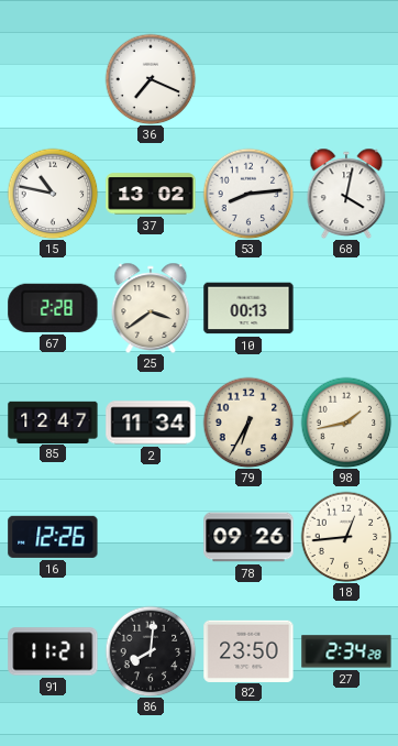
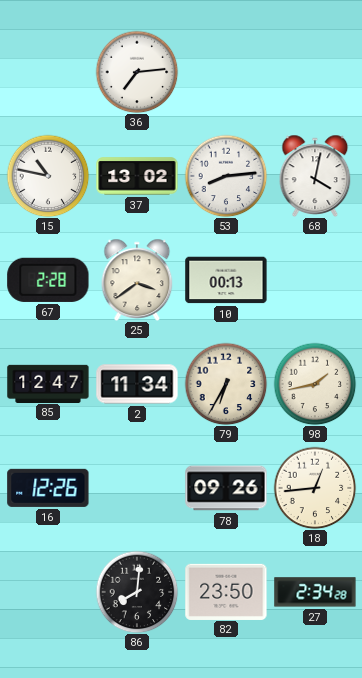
36: 7:19 -> 7:14 (137, 72)
91: 11:21 -> none (53, 651)
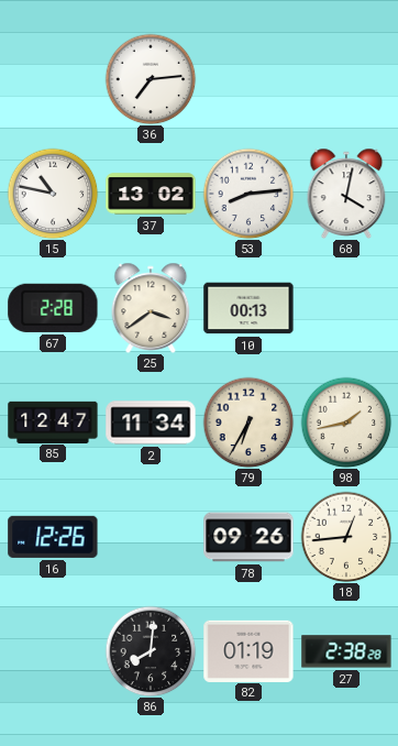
82: 23:50 -> 01:19 (248, 650)
27: 2:34 -> 2:38 (346, 651)
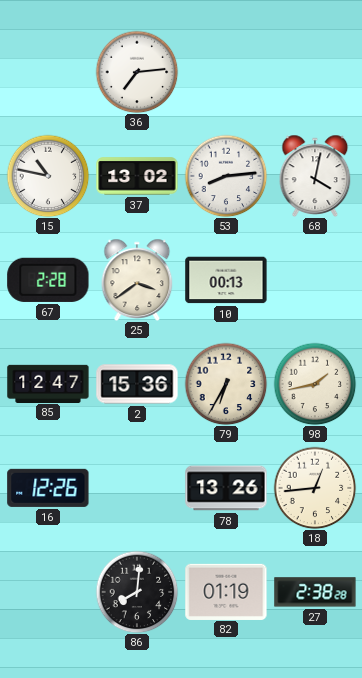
2: 11:34 -> 15:36 (137, 384)
78: 09:26 -> 13:26 (226, 488)
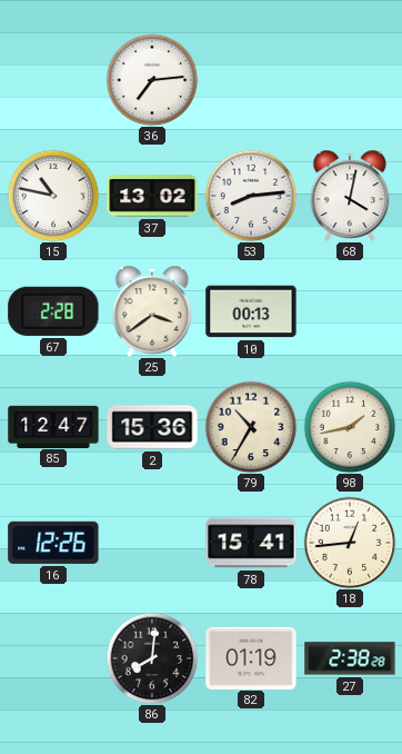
79: 6:35 -> 10:35 (251, 427)
78: 13:26 -> 15:41 (251, 543)
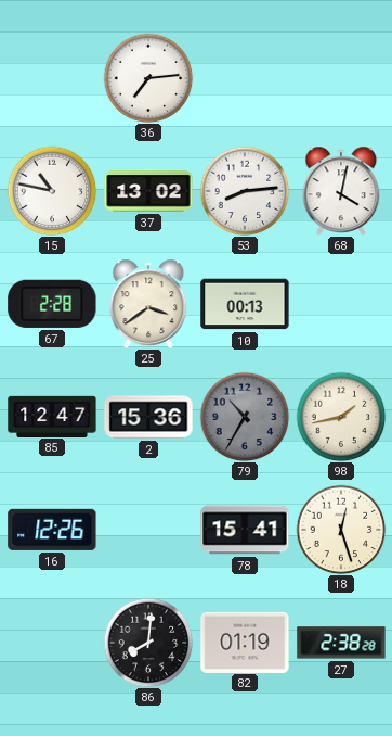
79 dial: cream -> grey (245, 417)
18: 12:44 -> 12:27 (341, 530)
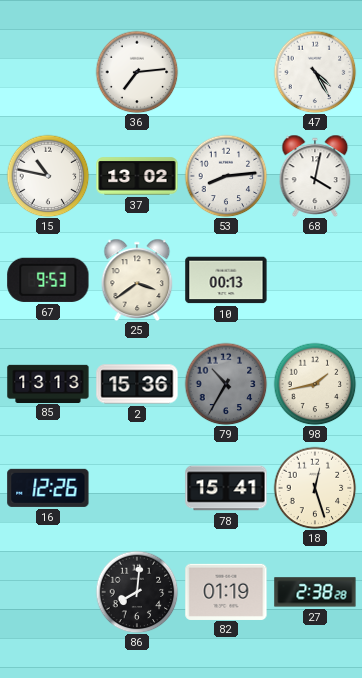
47: none -> 4:25 (315, 72)
67: 2:28 -> 9:53 (48, 280)
85: 12:47 -> 13:13 (48, 383)
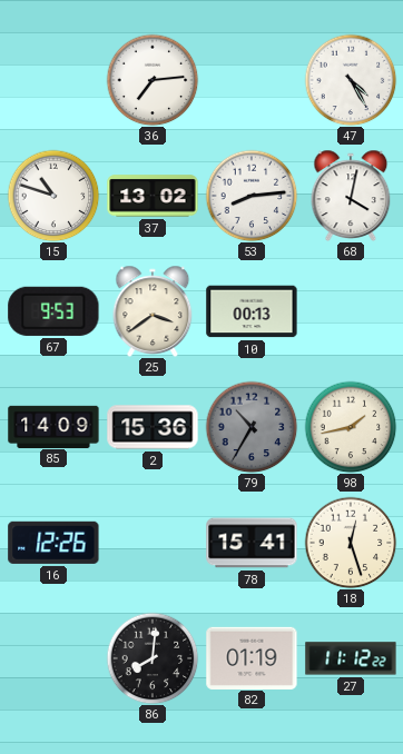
15: 10:47 -> 10:48 (53, 196)
85: 13:13 -> 14:09 (53, 426)
27: 2:38 -> 11:12 (351, 658)
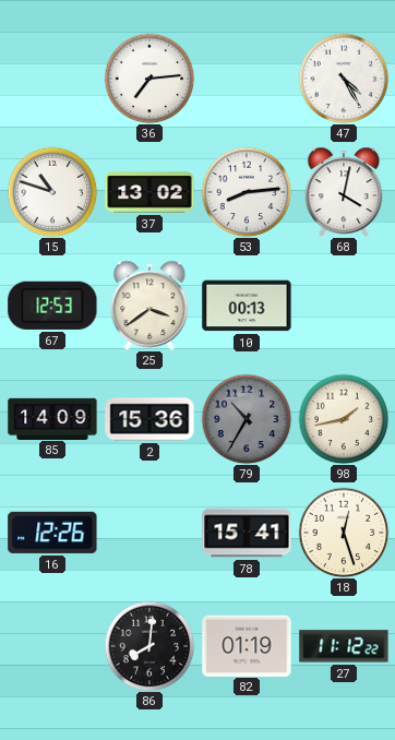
67: 9:53 -> 12:53 (52, 306)
